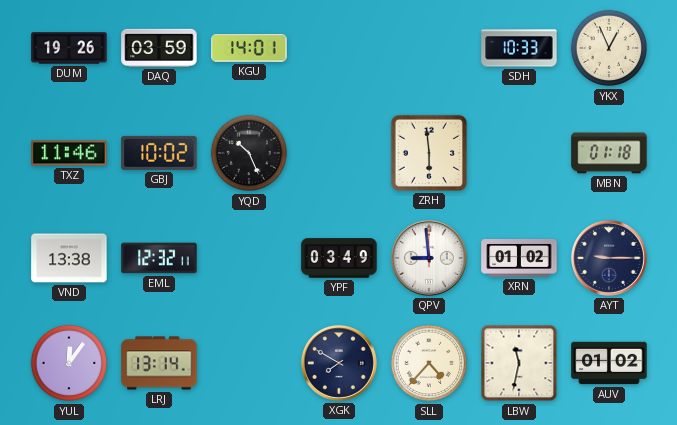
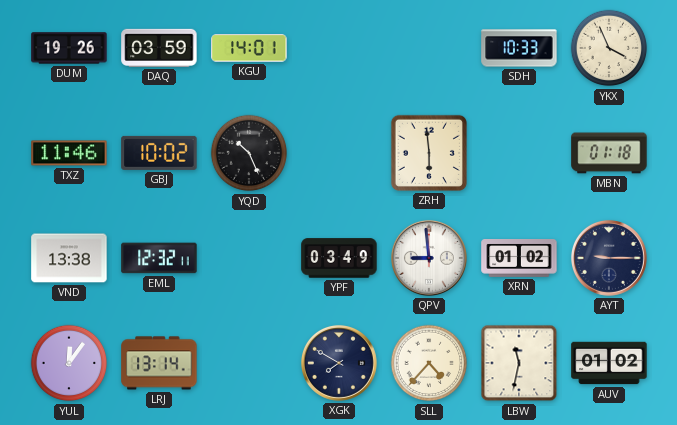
YKX: 12:56 -> 3:56 (609, 48)
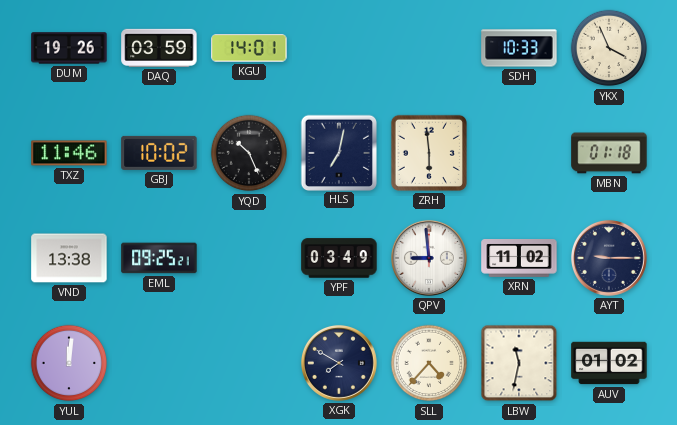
HLS: none -> 7:02 (338, 152)
EML: 12:32 -> 09:25 (159, 258)
XRN: 01:02 -> 11:02 (519, 259)
YUL: 12:06 -> 12:01 (69, 363)
LRJ: 13:14 -> none (159, 363)
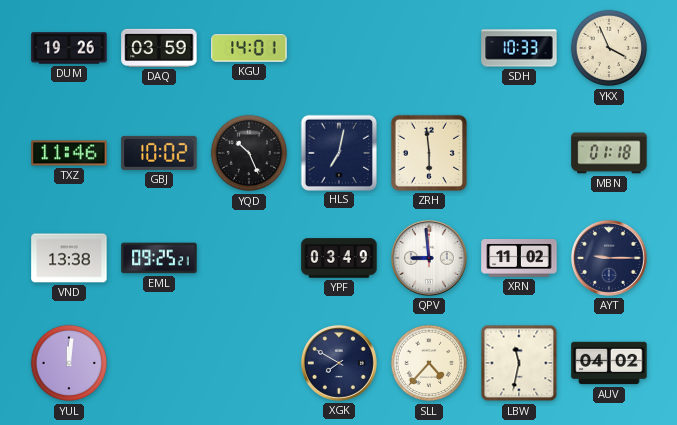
AUV: 01:02 -> 04:02 (609, 363)
